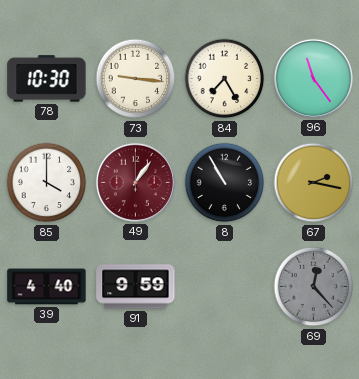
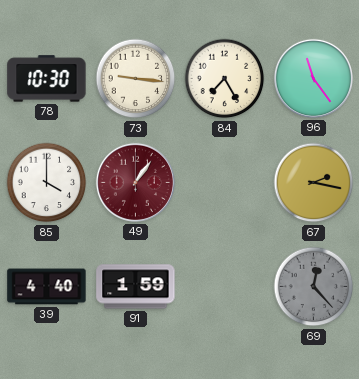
8: 10:55 -> none (225, 183)
91: 9:59 -> 1:59 (136, 287)
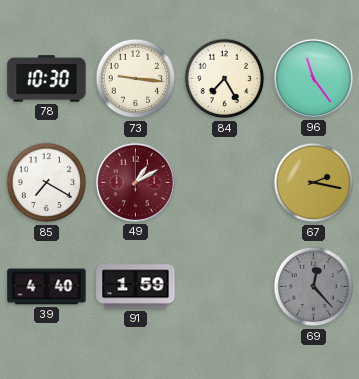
85: 4:00 -> 7:20 (47, 183)
49: 1:06 -> 1:10 (135, 182)
